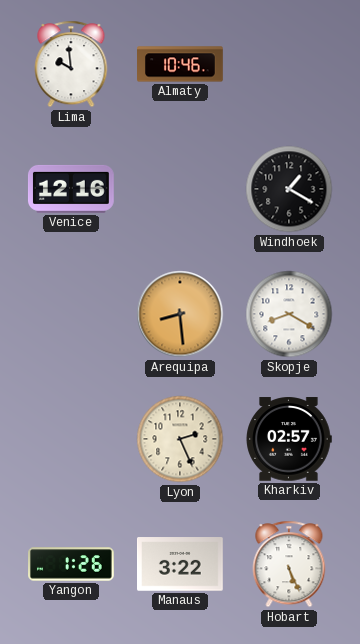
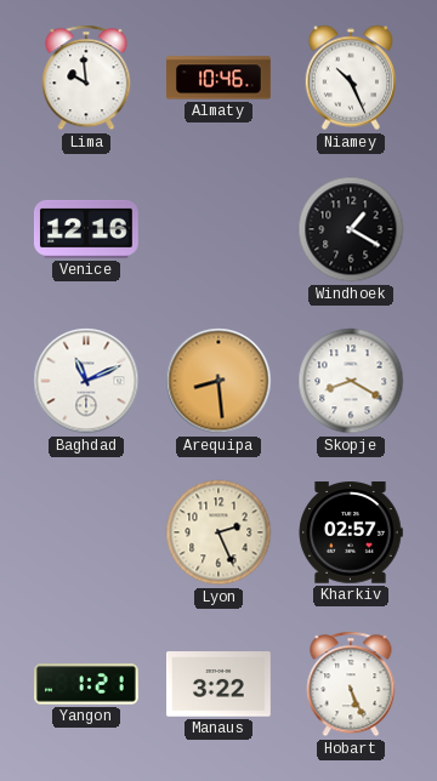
Niamey: none -> 10:26 (351, 78)
Baghdad: none -> 11:11 (86, 381)
Yangon: 1:26 -> 1:21 (87, 684)
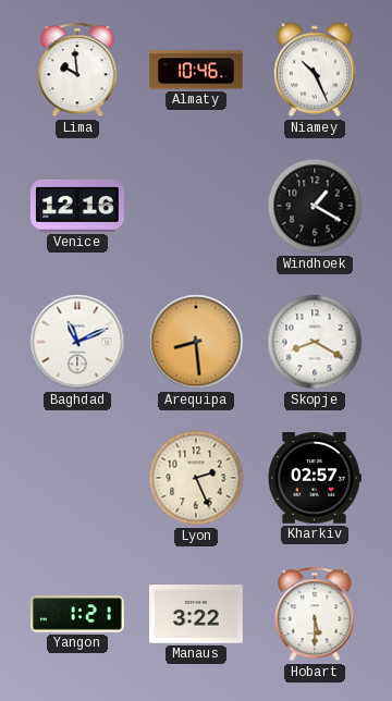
Hobart: 5:26 -> 5:30 (315, 614)
